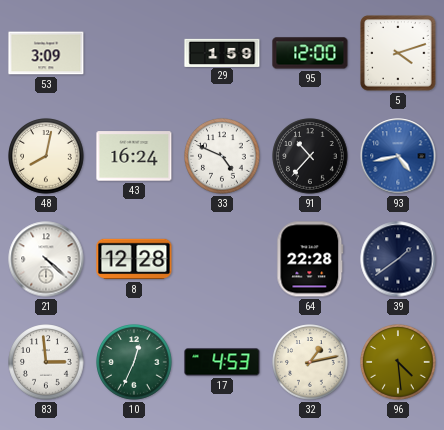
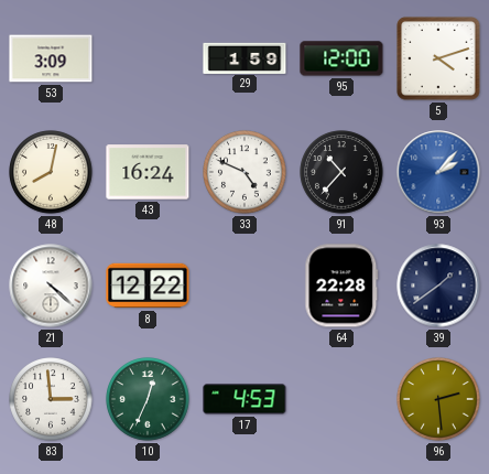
93: 4:43 -> 2:07 (438, 172)
8: 12:28 -> 12:22 (148, 286)
32: 1:13 -> none (310, 362)
96: 4:29 -> 2:29 (438, 399)
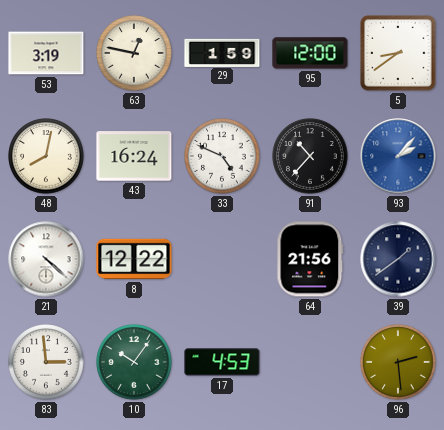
53: 3:09 -> 3:19 (46, 53)
63: none -> 12:47 (134, 53)
5: 4:12 -> 8:39 (398, 53)
64: 22:28 -> 21:56 (310, 259)
10: 12:34 -> 10:06 (134, 362)
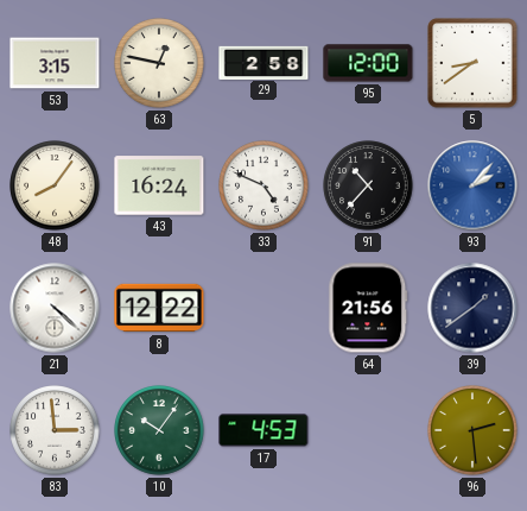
53: 3:19 -> 3:15 (55, 63)
29: 1:59 -> 2:58 (263, 62)
48: 8:02 -> 8:06 (55, 185)
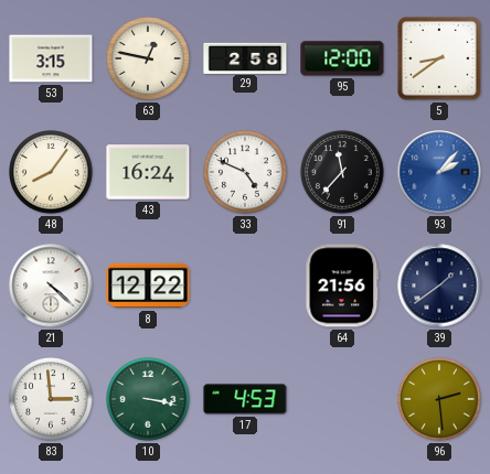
91: 10:37 -> 11:37 (342, 172)
10: 10:06 -> 3:17 (148, 399)
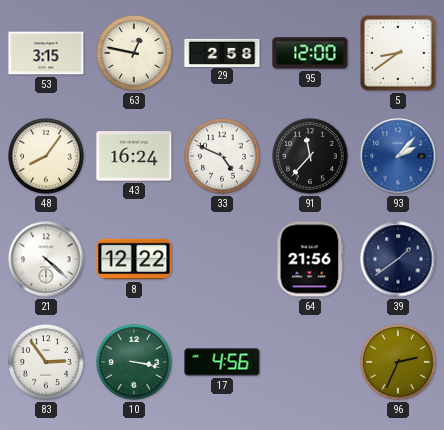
83: 2:59 -> 2:54 (46, 362)
17: 4:53 -> 4:56 (222, 362)
96: 2:29 -> 2:34 (398, 362)
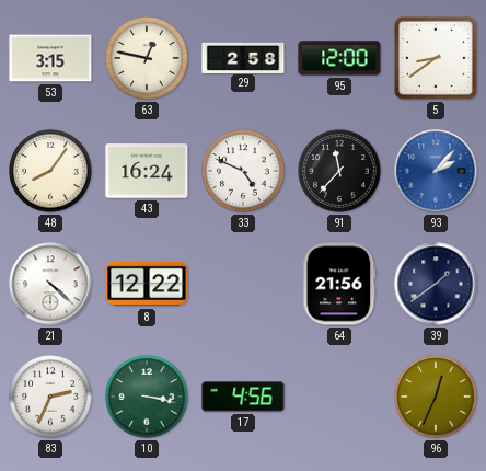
83: 2:54 -> 2:34 (50, 397)
96: 2:34 -> 12:34 (436, 397)
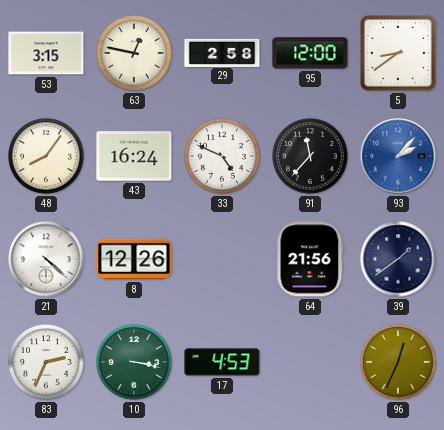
8: 12:22 -> 12:26 (134, 259)
17: 4:56 -> 4:53 (222, 362)
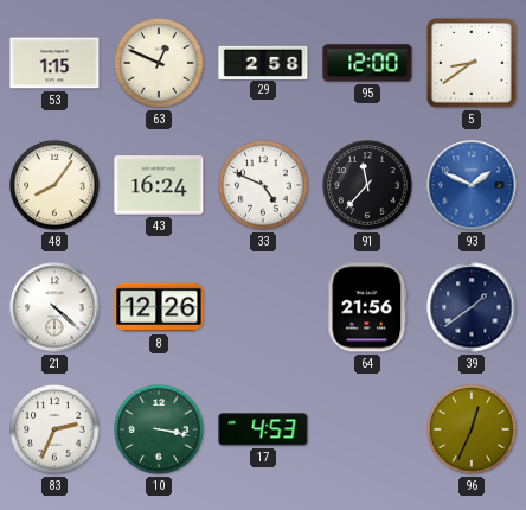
53: 3:15 -> 1:15 (54, 63)
63: 12:47 -> 12:49 (159, 63)
93: 2:07 -> 1:49 (472, 185)
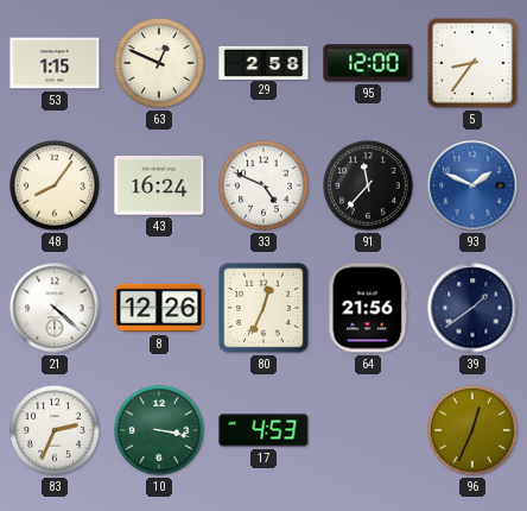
5: 8:39 -> 8:36 (472, 63)
80: none -> 12:34 (263, 308)
